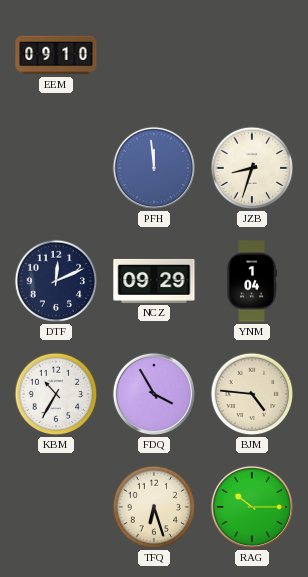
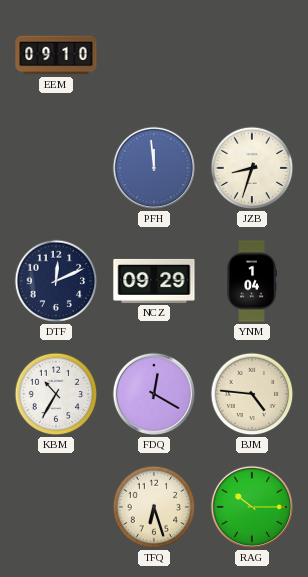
FDQ: 3:55 -> 12:20 (154, 394)
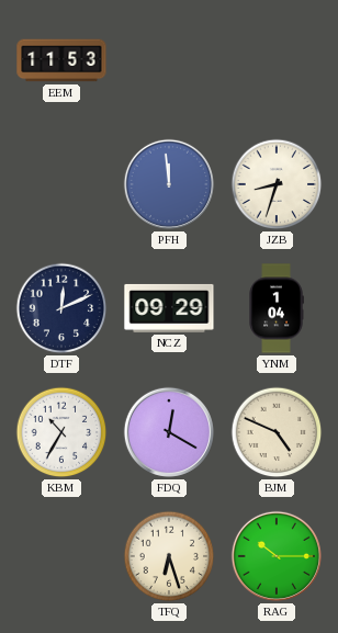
EEM: 09:10 -> 11:53 (61, 60)
BJM: 4:46 -> 4:49 (277, 432)
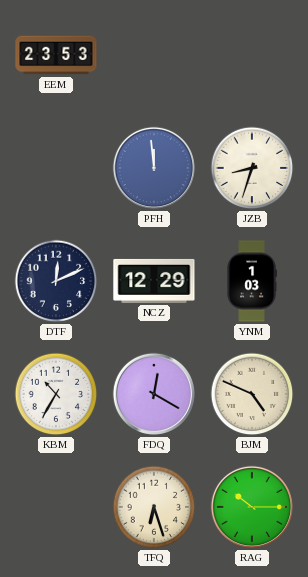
EEM: 11:53 -> 23:53 (56, 55)
NCZ: 09:29 -> 12:29 (154, 281)
YNM: 1:04 -> 1:03 (252, 281)
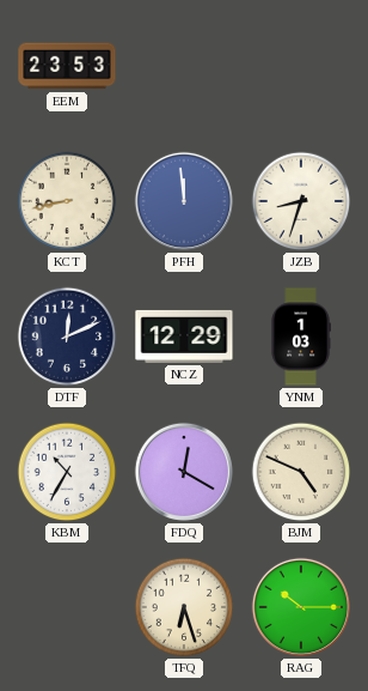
KCT: none -> 8:43 (67, 201)
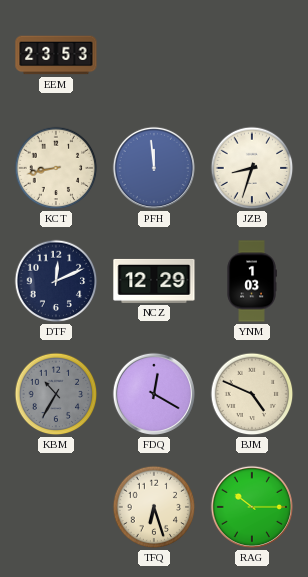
KBM dial: white -> grey (56, 394)
